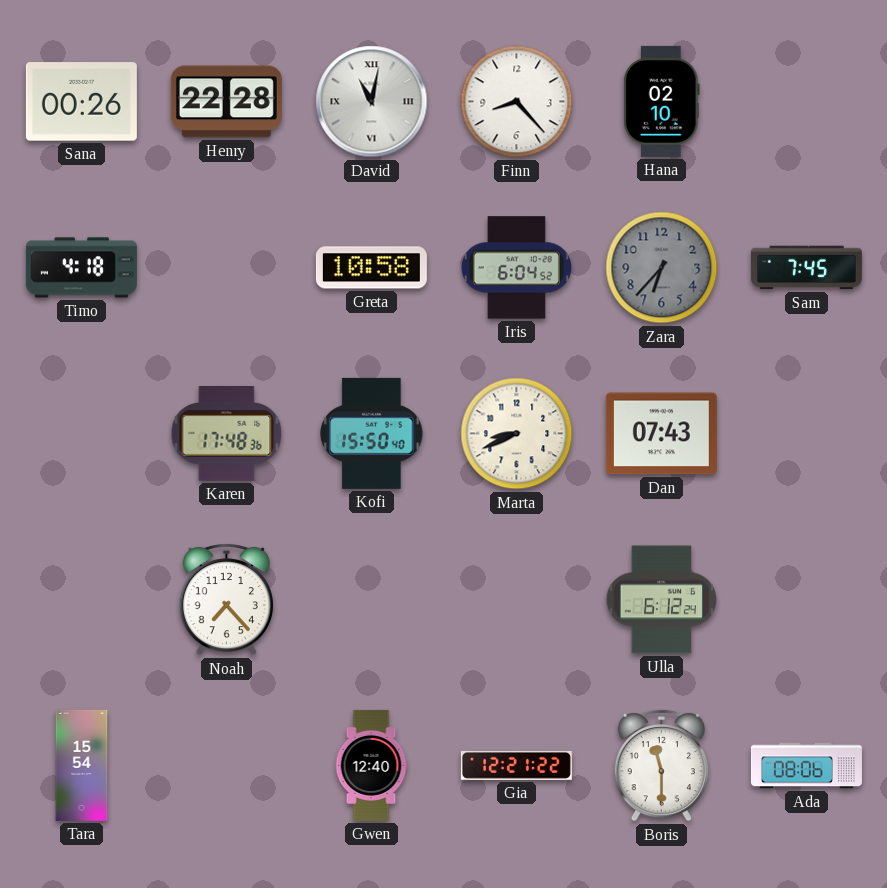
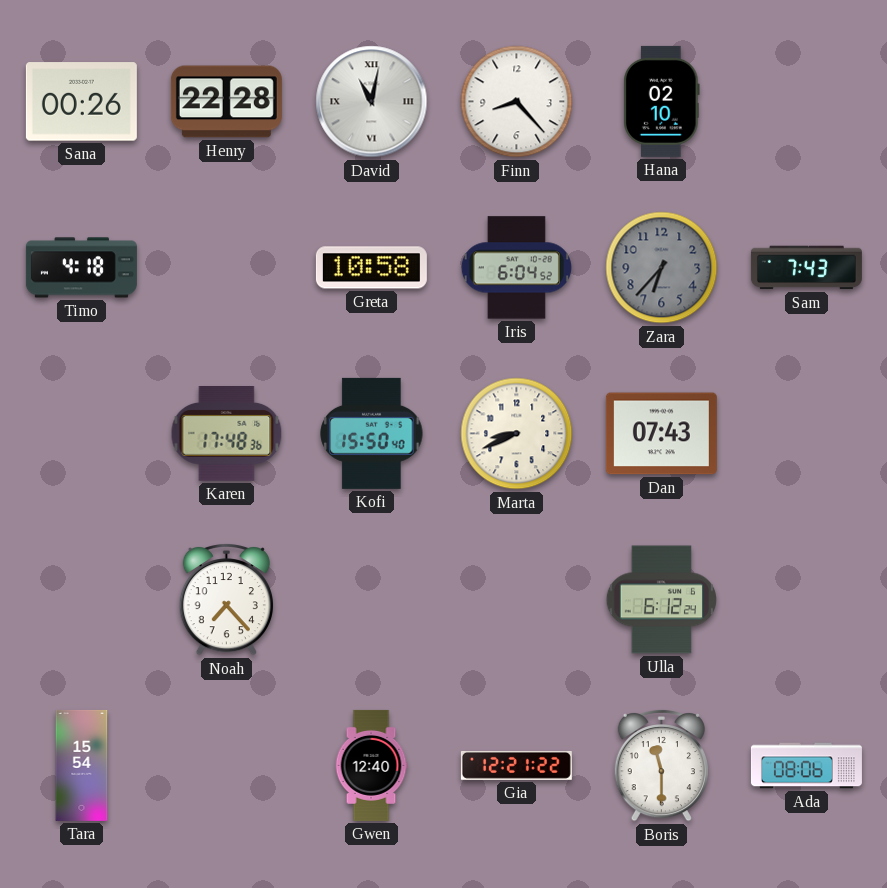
Sam: 7:45 -> 7:43 (806, 268)
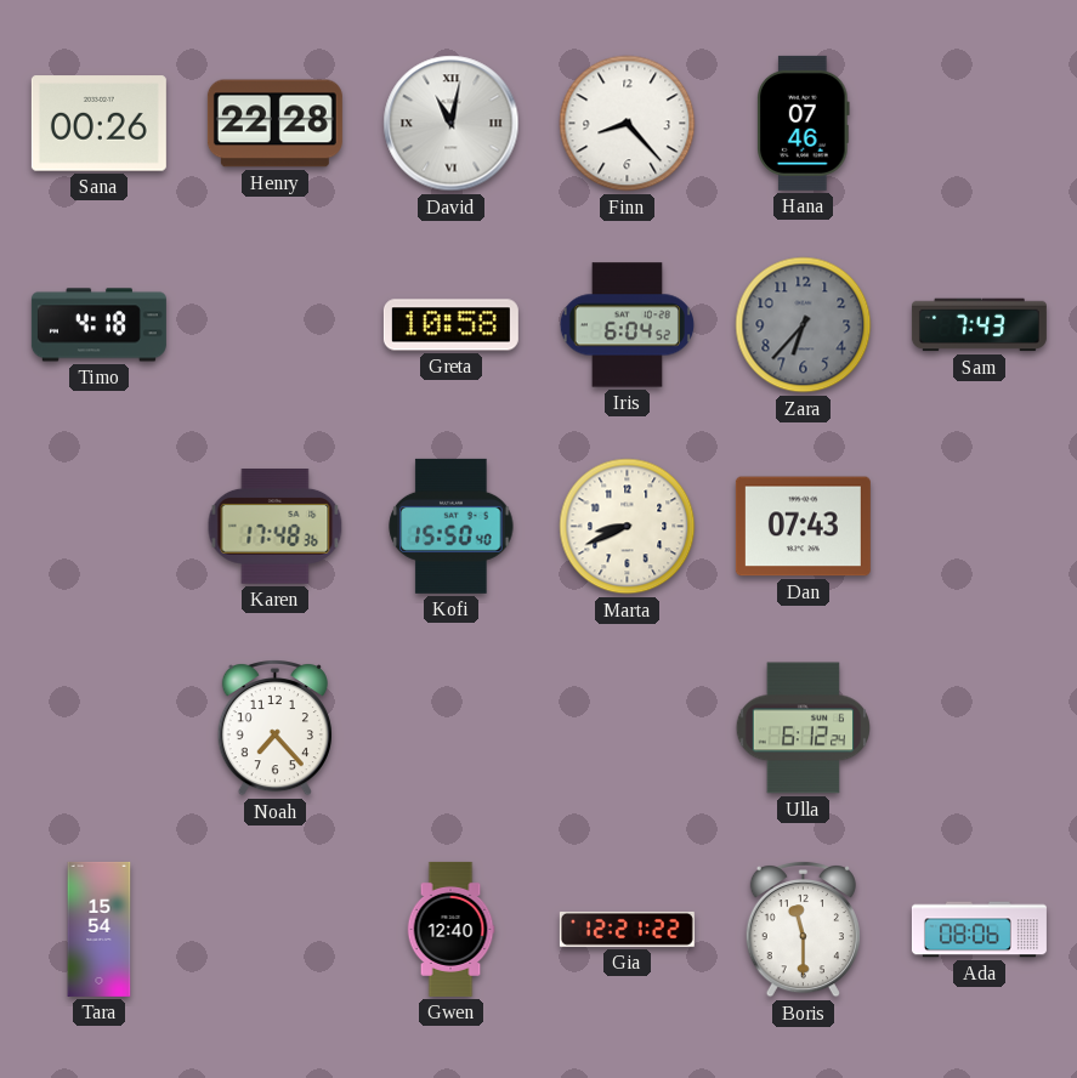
Hana: 02:10 -> 07:46 (804, 123)
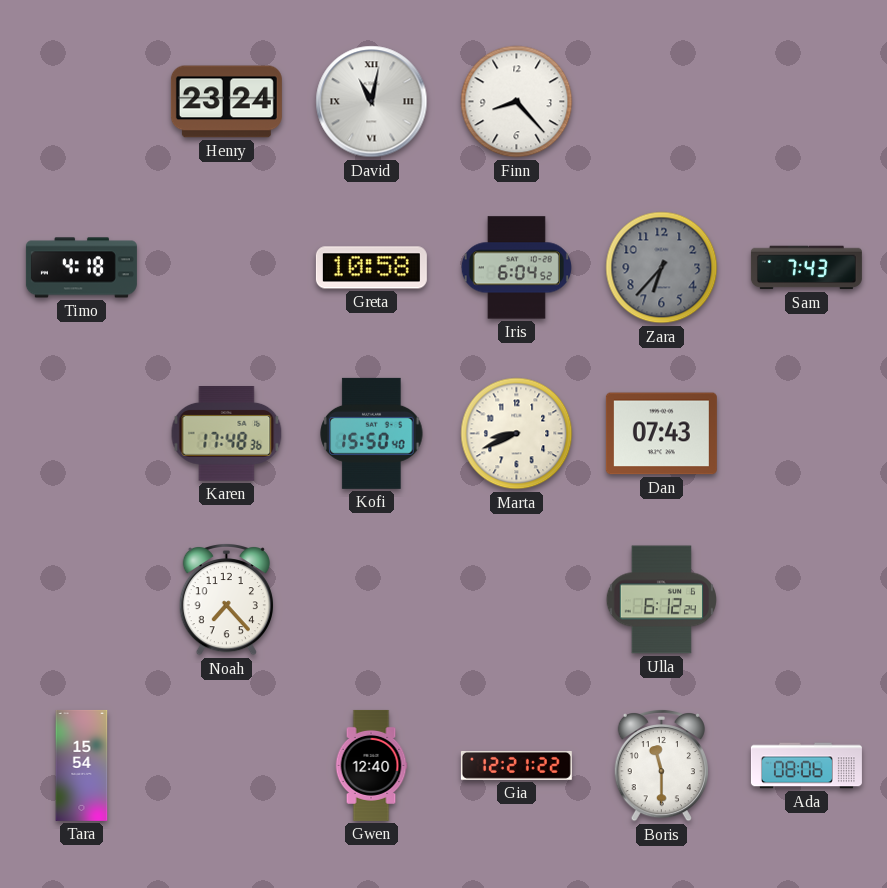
Sana: 00:26 -> none (98, 124)
Henry: 22:28 -> 23:24 (226, 102)
Hana: 07:46 -> none (804, 123)
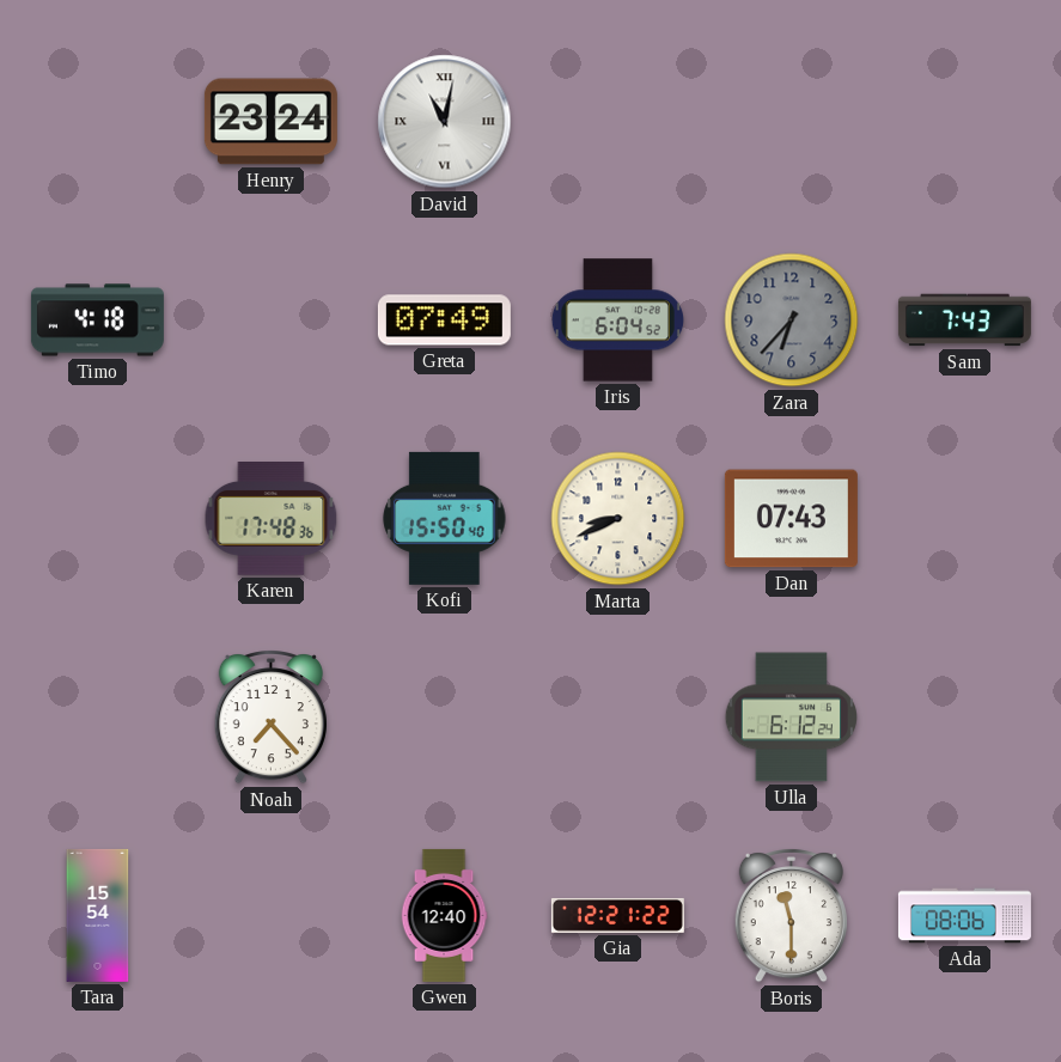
Finn: 8:23 -> none (517, 102)
Greta: 10:58 -> 07:49 (444, 321)
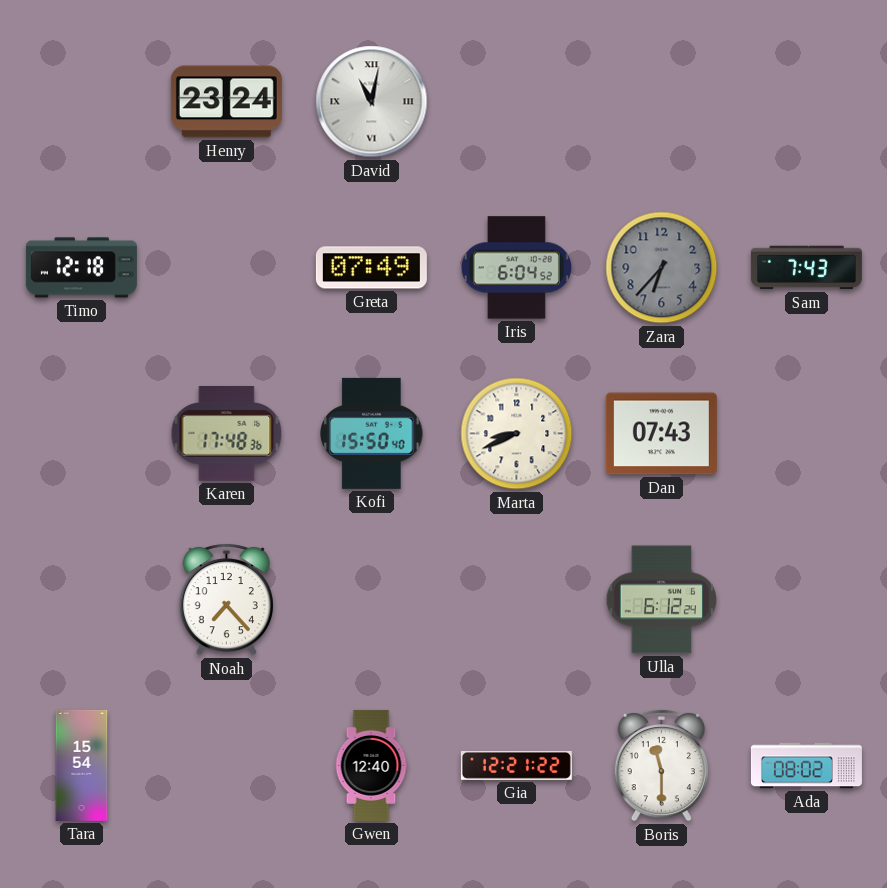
Timo: 4:18 -> 12:18 (81, 268)
Ada: 08:06 -> 08:02 (806, 766)
